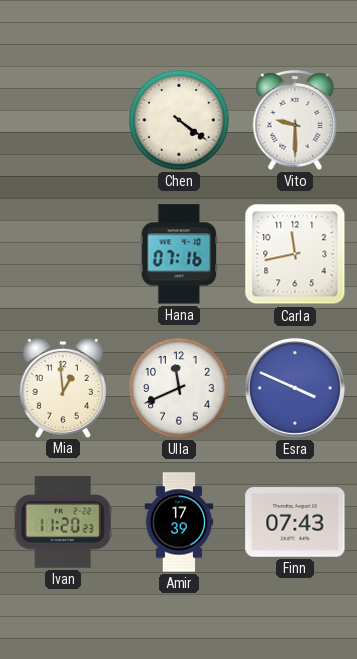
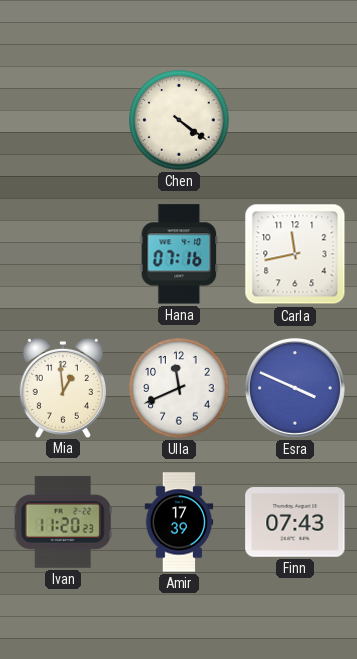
Vito: 9:30 -> none (295, 120)
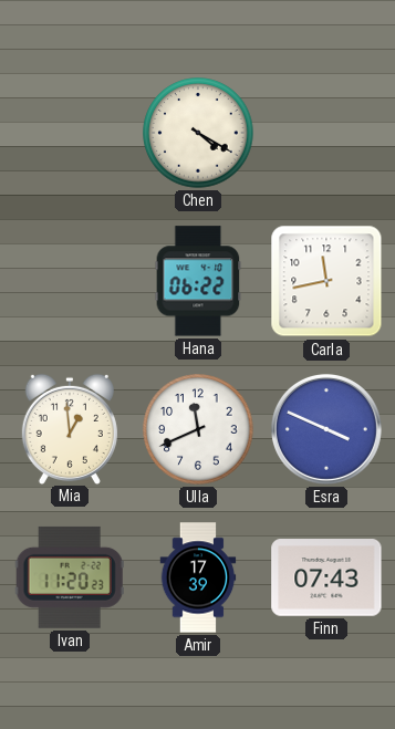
Chen: 4:21 -> 4:20 (198, 133)
Hana: 07:16 -> 06:22 (198, 281)
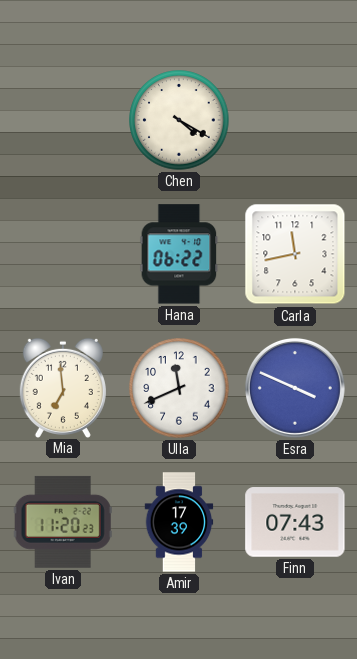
Mia: 12:59 -> 6:59 (63, 387)
